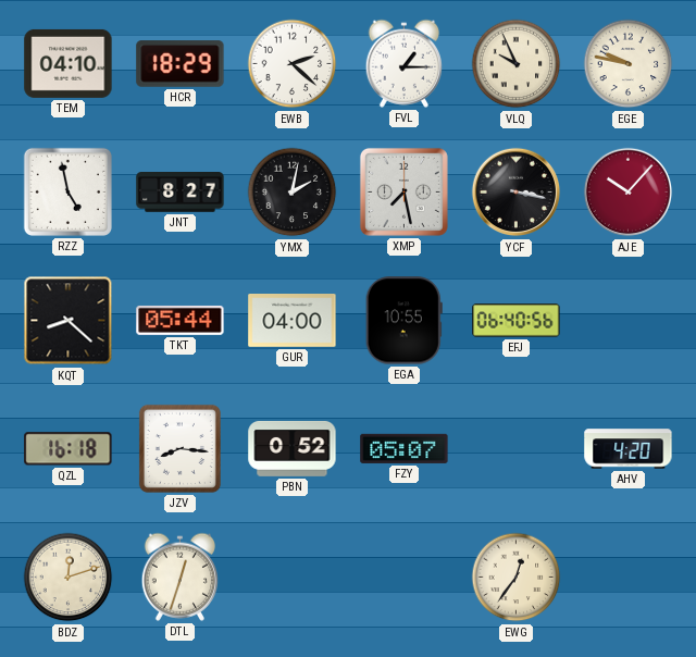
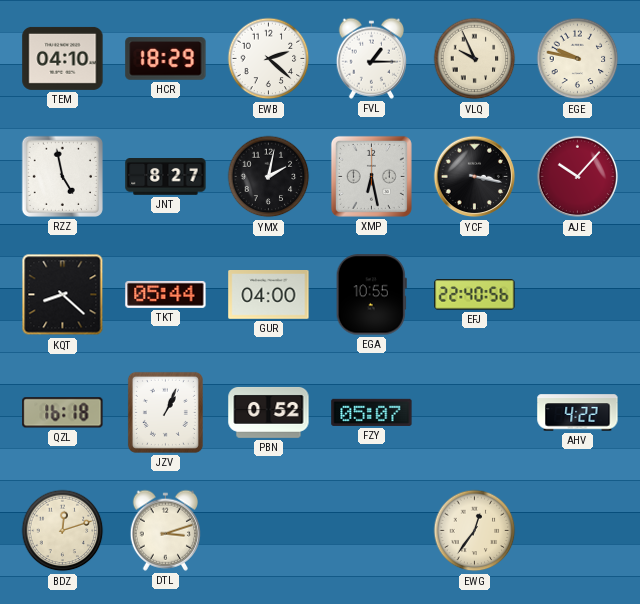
XMP: 7:28 -> 6:28 (371, 176)
EFJ: 06:40 -> 22:40 (475, 295)
JZV: 8:16 -> 1:04 (165, 412)
AHV: 4:20 -> 4:22 (578, 413)
DTL: 12:33 -> 3:12 (165, 530)
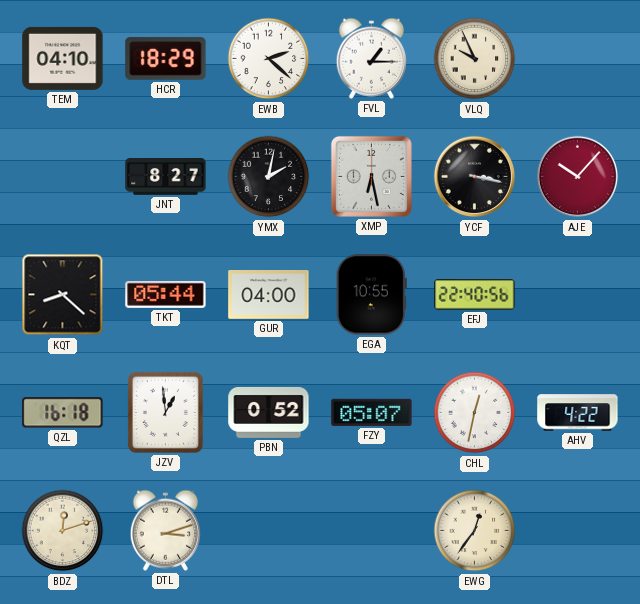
EGE: 9:47 -> none (578, 59)
RZZ: 4:58 -> none (62, 176)
JZV: 1:04 -> 12:59 (165, 412)
CHL: none -> 12:32 (475, 413)
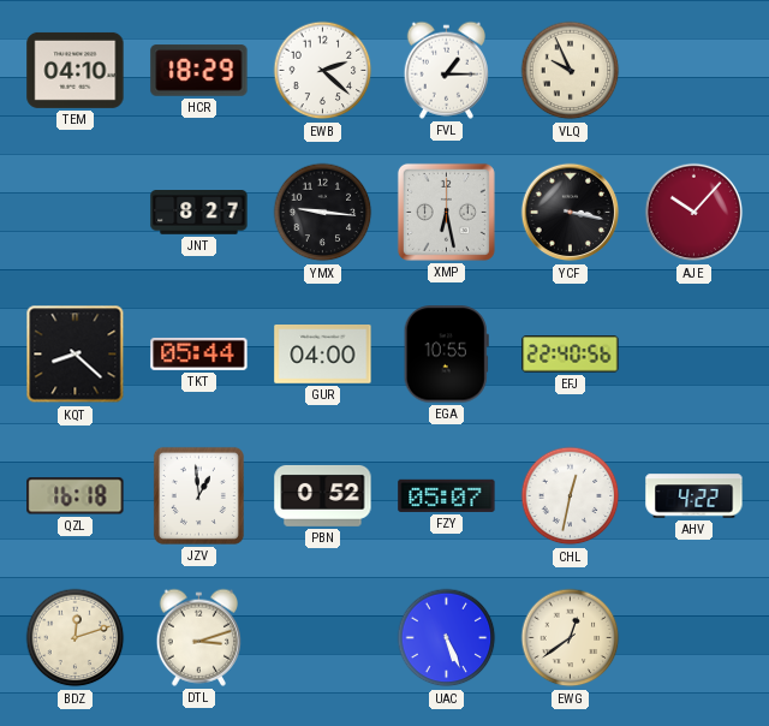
YMX: 2:02 -> 9:16 (323, 213)
UAC: none -> 5:26 (447, 638)
EWG: 12:36 -> 12:39 (571, 638)
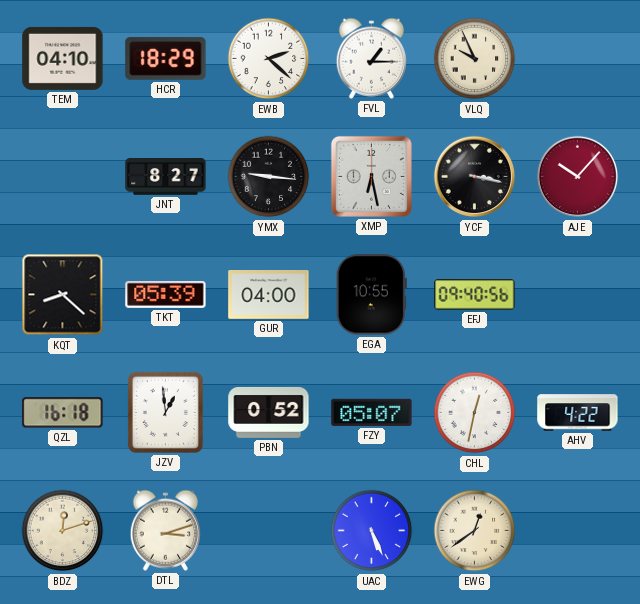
TKT: 05:44 -> 05:39 (166, 294)
EFJ: 22:40 -> 09:40 (475, 295)
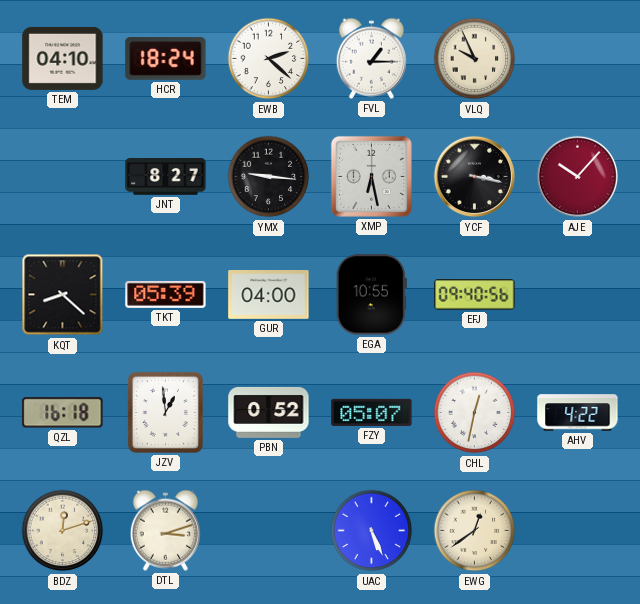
HCR: 18:29 -> 18:24 (166, 59)
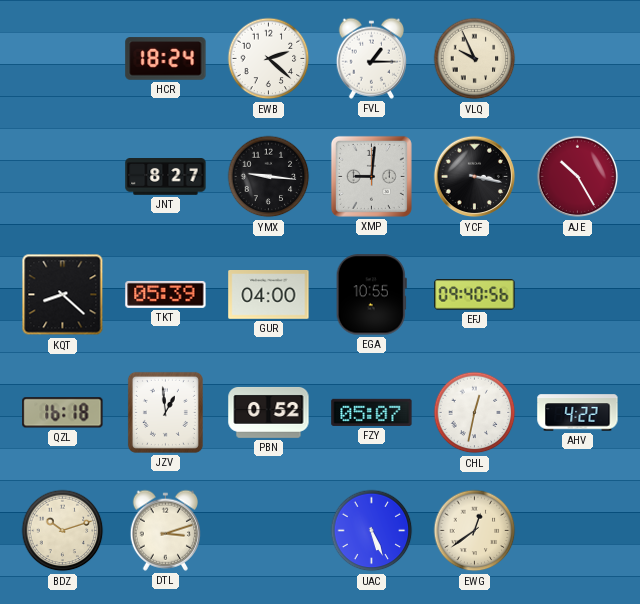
TEM: 04:10 -> none (63, 58)
XMP: 6:28 -> 9:01 (371, 176)
AJE: 10:07 -> 10:25 (578, 177)
BDZ: 12:12 -> 10:12 (63, 531)
